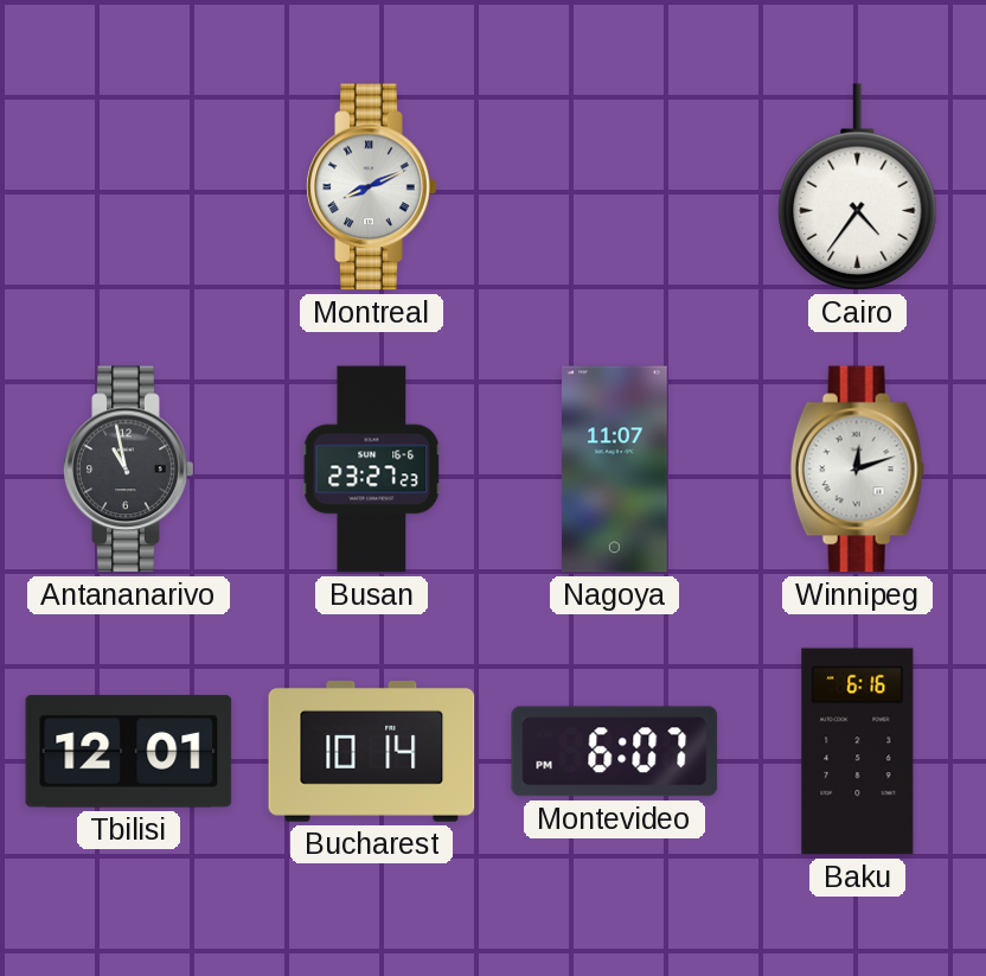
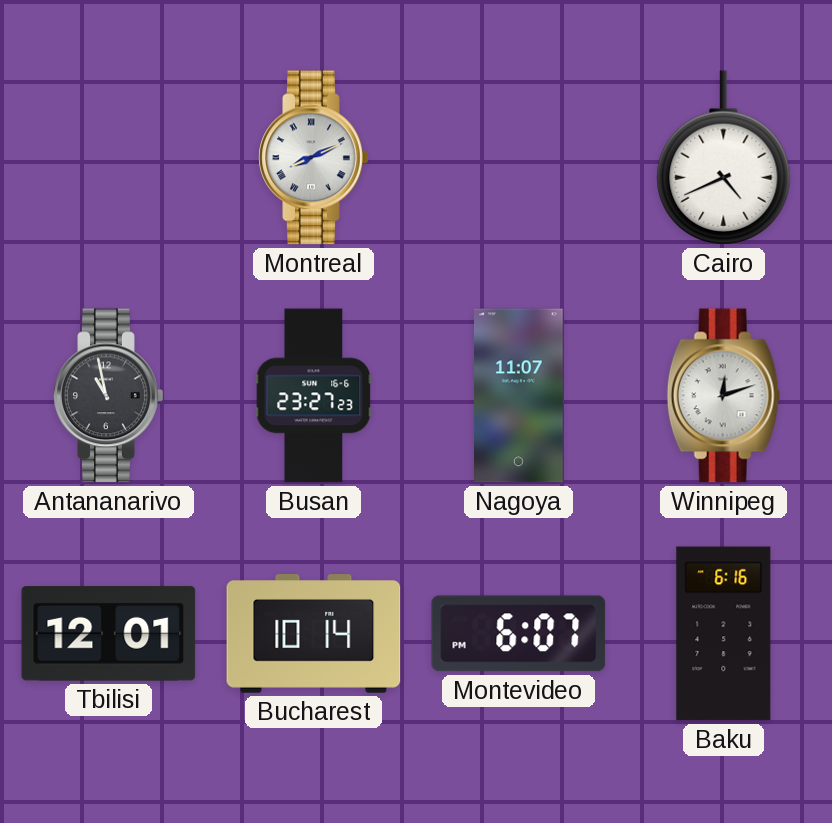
Cairo: 4:36 -> 4:41 (724, 158)
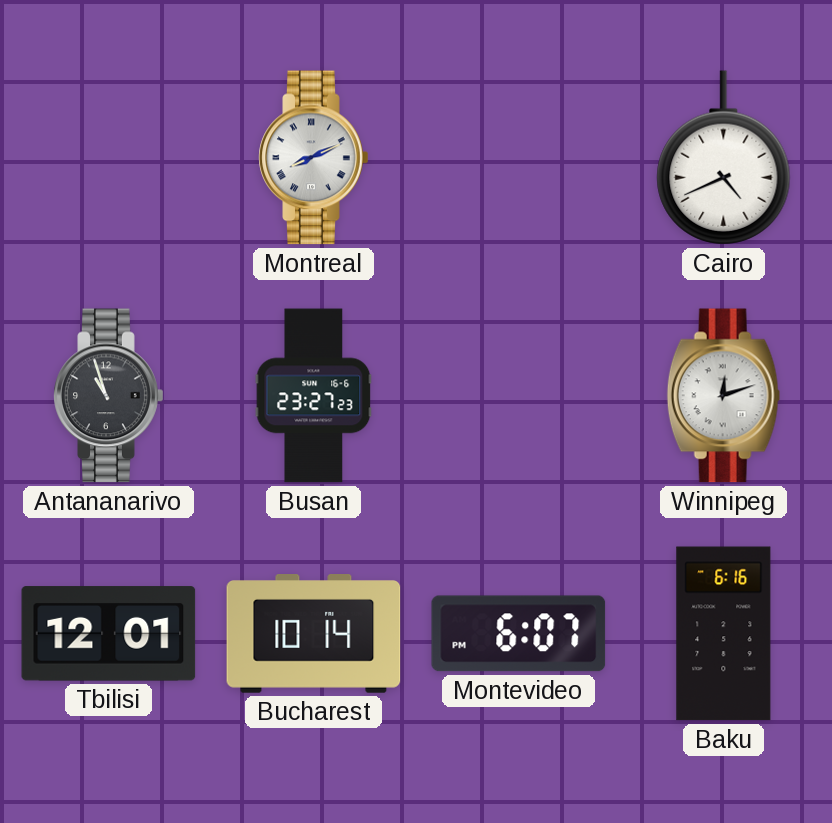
Antananarivo: 10:58 -> 10:57 (109, 396)
Nagoya: 11:07 -> none (519, 396)
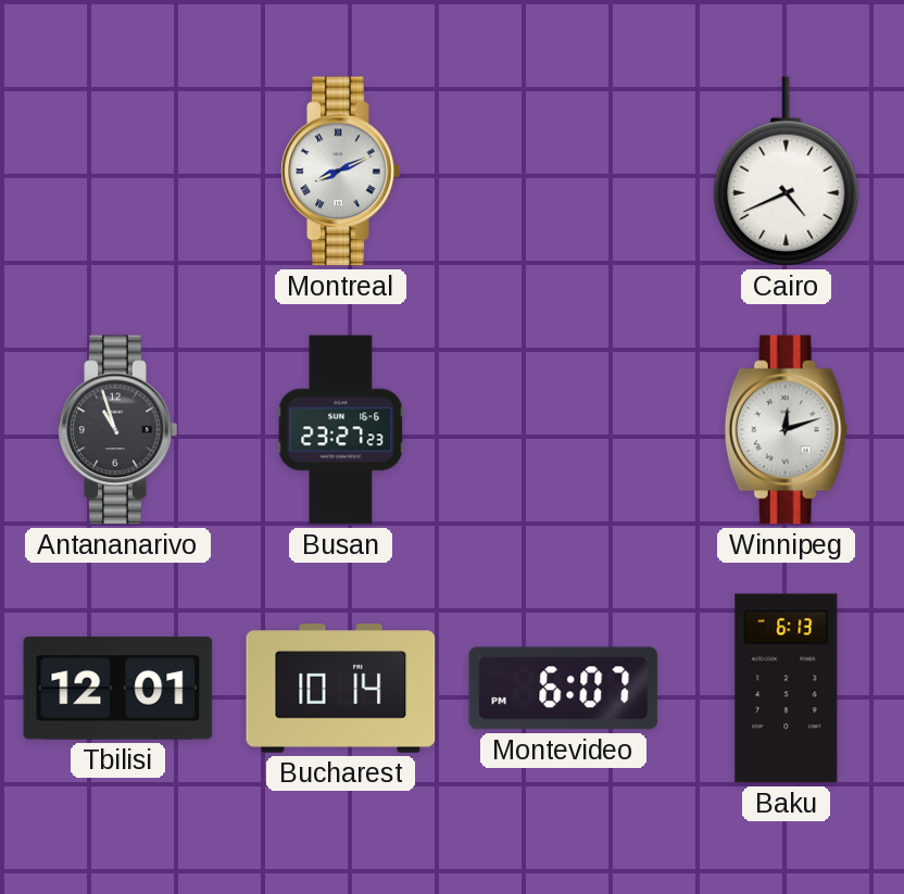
Baku: 6:16 -> 6:13 (787, 689)
